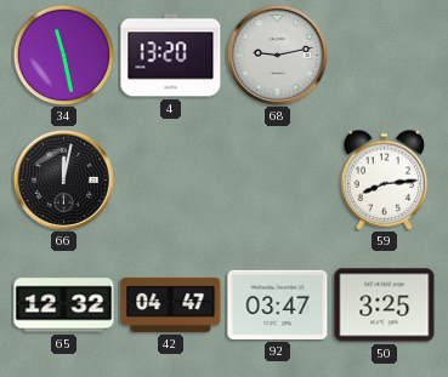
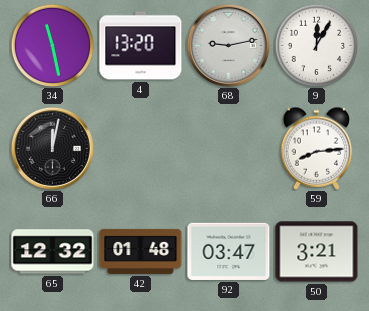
9: none -> 12:05 (316, 45)
42: 04:47 -> 01:48 (141, 251)
50: 3:25 -> 3:21 (317, 252)
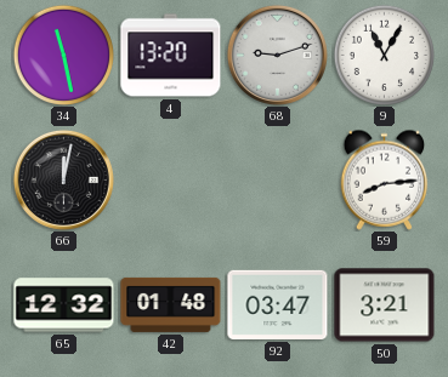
68: 9:13 -> 9:12 (277, 55)
9: 12:05 -> 11:05 (384, 55)
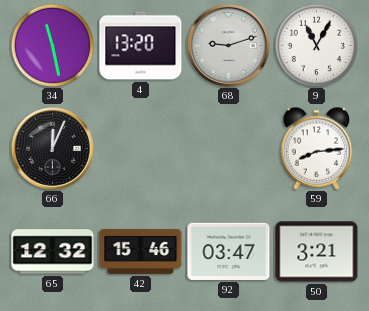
66: 12:02 -> 12:04 (52, 148)
42: 01:48 -> 15:46 (141, 251)
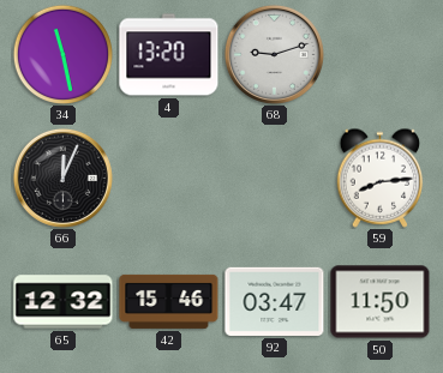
9: 11:05 -> none (316, 45)
50: 3:21 -> 11:50 (381, 302)
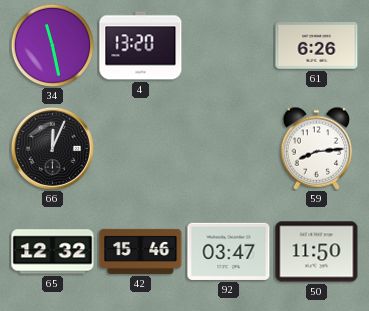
68: 9:12 -> none (274, 54)
61: none -> 6:26 (317, 46)
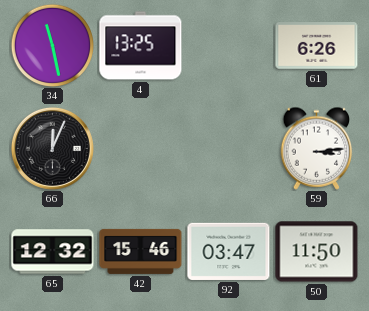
4: 13:20 -> 13:25 (141, 46)
59: 8:14 -> 3:14 (317, 148)
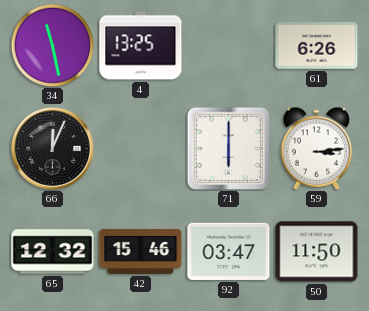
71: none -> 6:00 (228, 148)
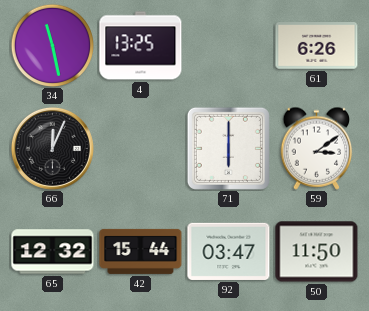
59: 3:14 -> 3:09 (317, 148)
42: 15:46 -> 15:44 (141, 251)
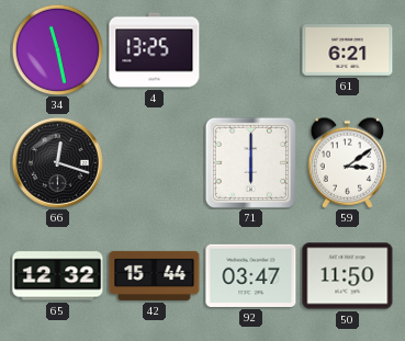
61: 6:26 -> 6:21 (348, 50)
66: 12:04 -> 12:18 (57, 162)
